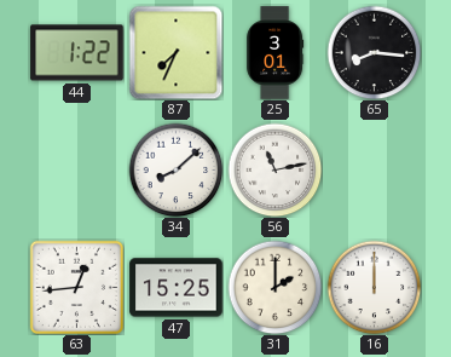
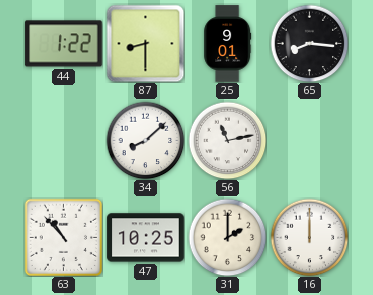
87: 7:34 -> 8:30 (145, 43)
25: 3:01 -> 9:01 (228, 44)
63: 12:44 -> 10:53 (63, 237)
47: 15:25 -> 10:25 (146, 238)
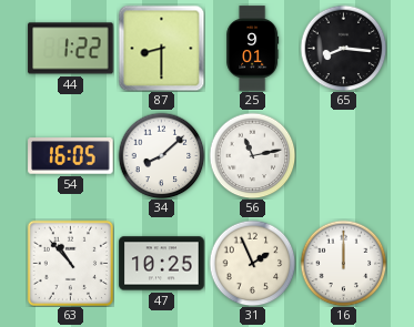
54: none -> 16:05 (71, 156)
31: 2:00 -> 1:56 (252, 263)
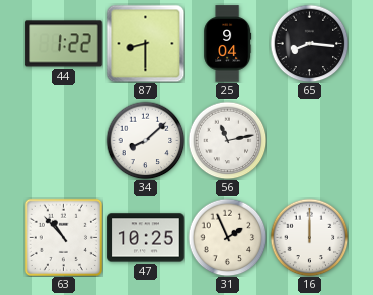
25: 9:01 -> 9:04 (228, 44)
54: 16:05 -> none (71, 156)
